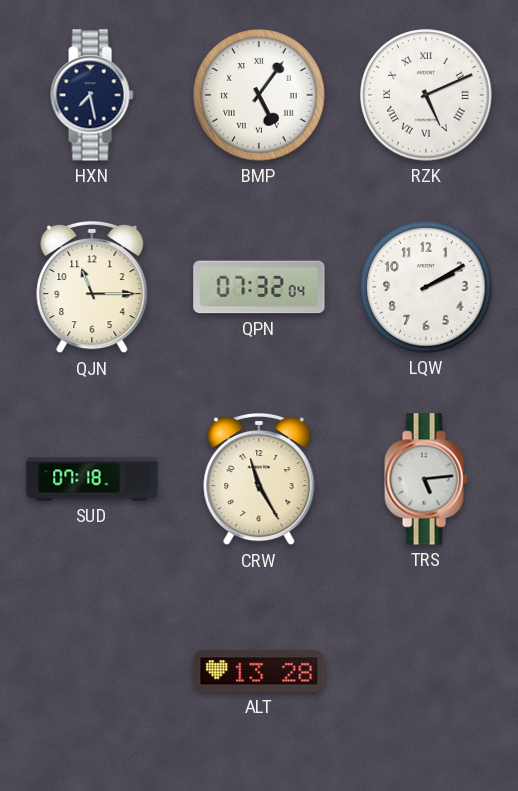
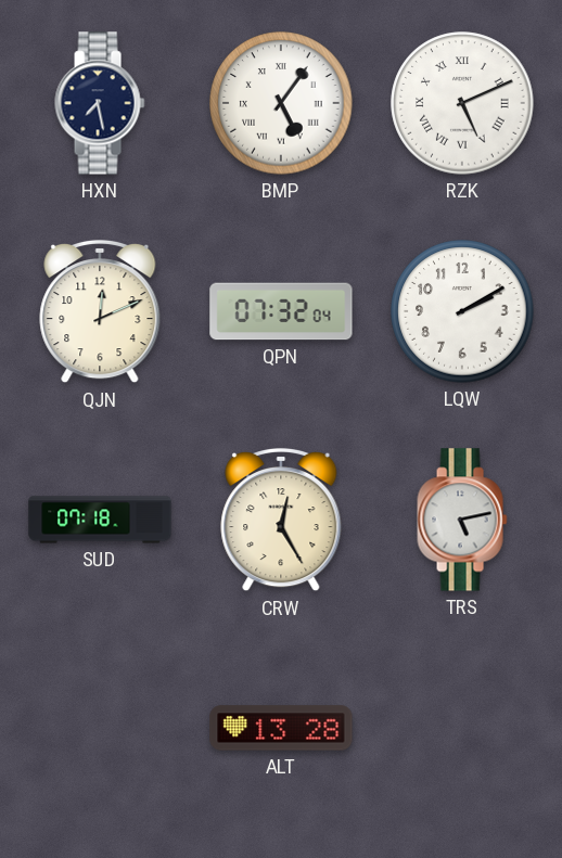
QJN: 11:15 -> 12:11 (100, 311)
CRW: 11:25 -> 12:25 (281, 520)
TRS: 5:14 -> 5:13 (462, 520)
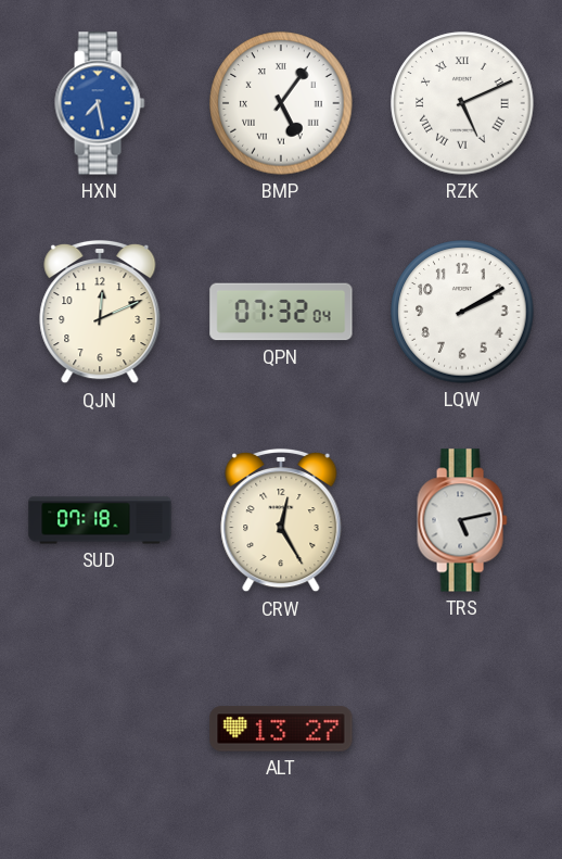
HXN dial: navy -> blue (100, 103)
ALT: 13:28 -> 13:27 (281, 729)
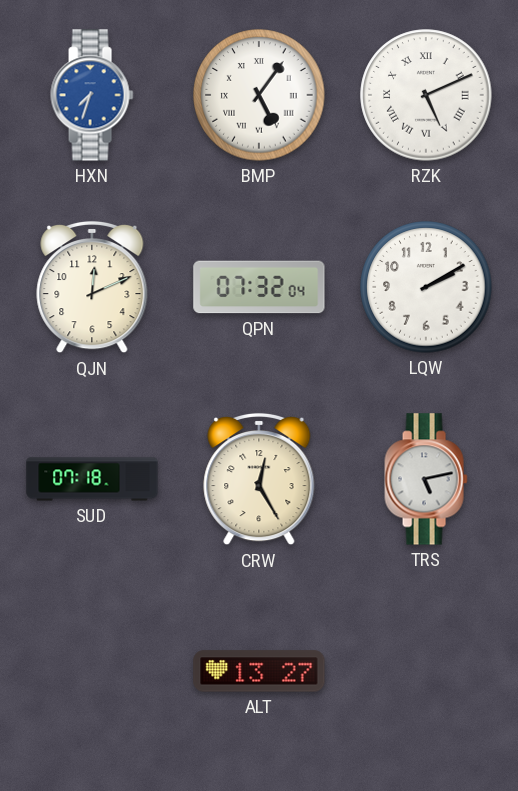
HXN: 7:28 -> 7:33 (92, 95)
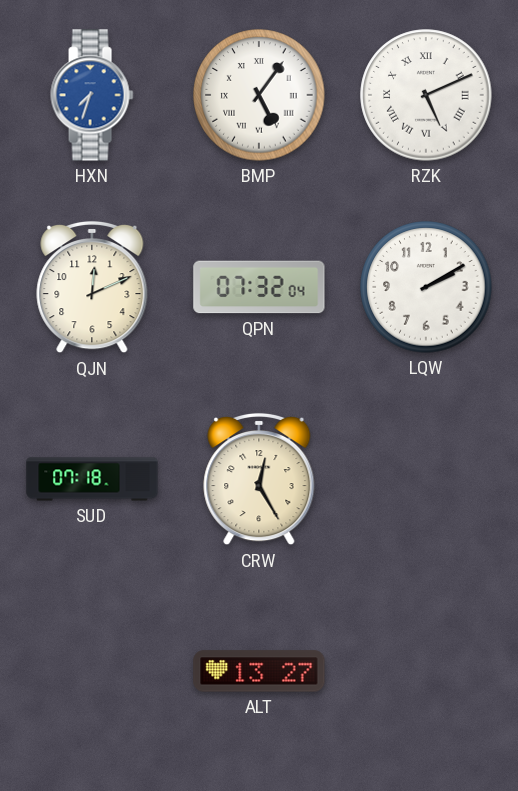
TRS: 5:13 -> none (426, 479)
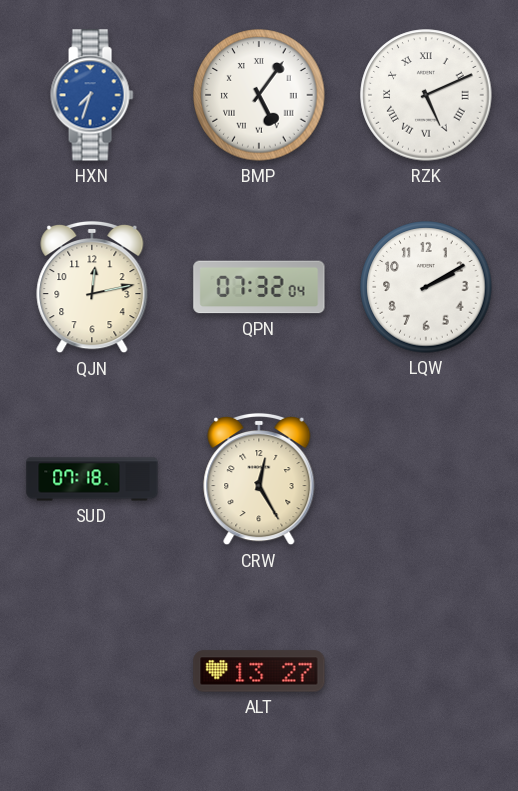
QJN: 12:11 -> 12:13 (92, 287)
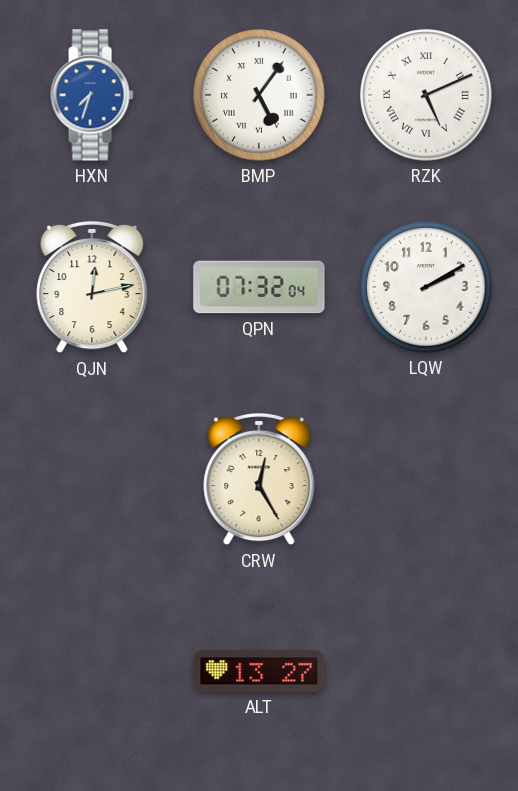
SUD: 07:18 -> none (92, 479)
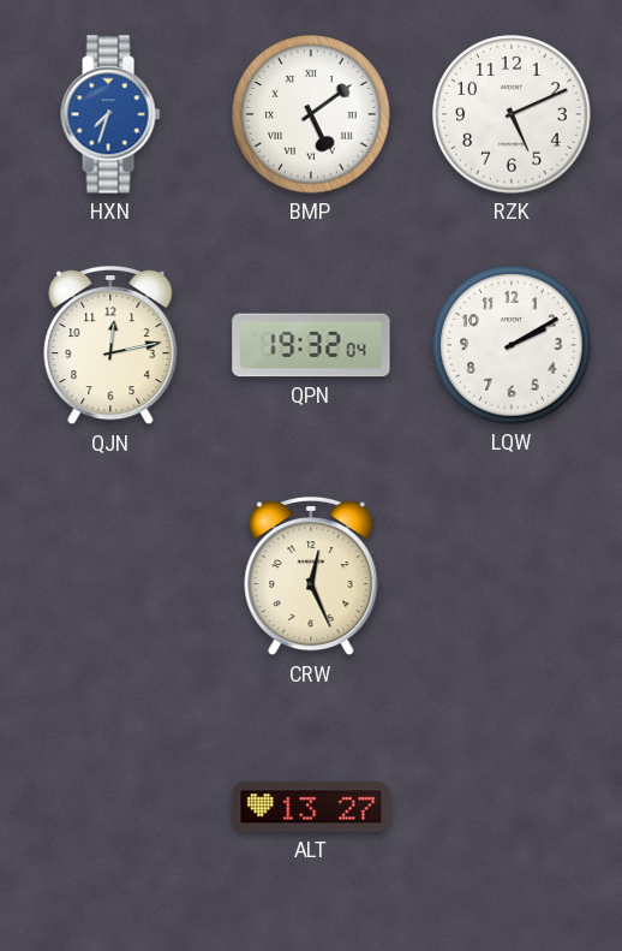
BMP: 5:06 -> 5:09 (311, 114)
RZK numerals: Roman -> Arabic (512, 114)
QPN: 07:32 -> 19:32 (311, 345)
CRW: 12:25 -> 12:26 (311, 576)
